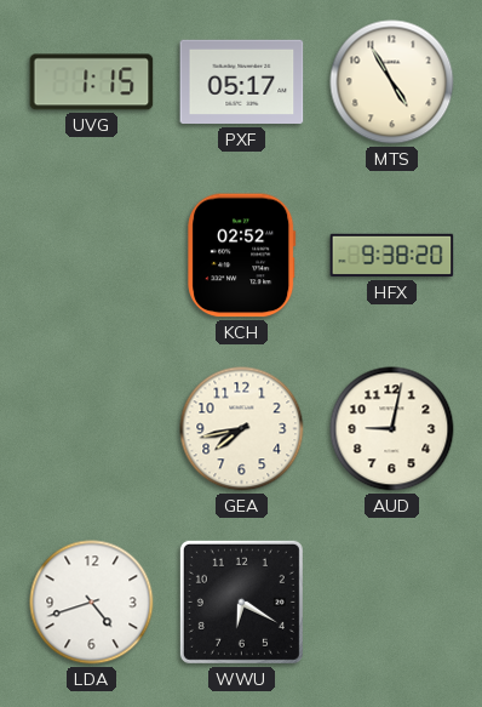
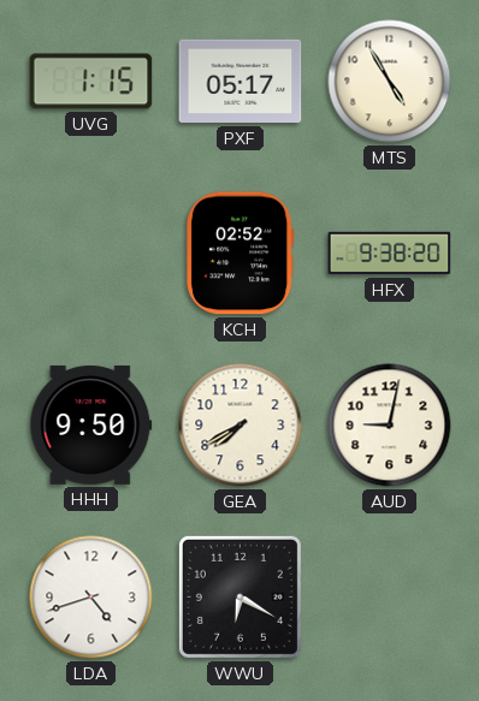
HHH: none -> 9:50 (91, 424)
GEA: 7:43 -> 7:40 (241, 426)
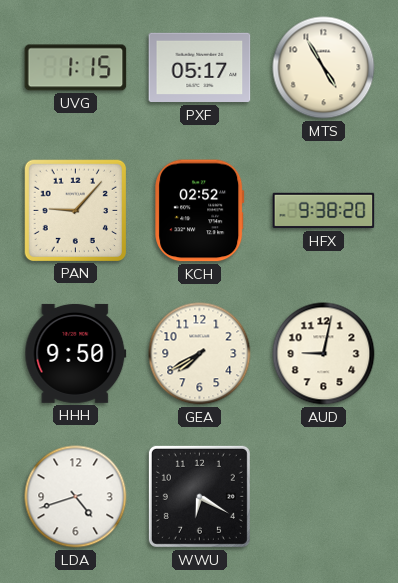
PAN: none -> 9:07 (75, 210)
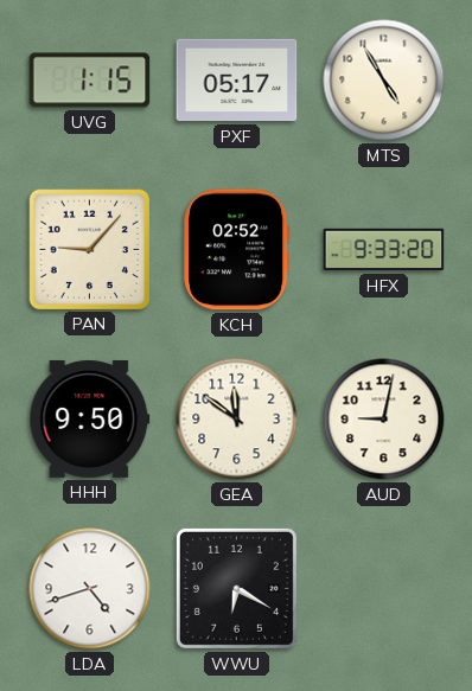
HFX: 9:38 -> 9:33 (384, 250)
GEA: 7:40 -> 11:51 (237, 420)
